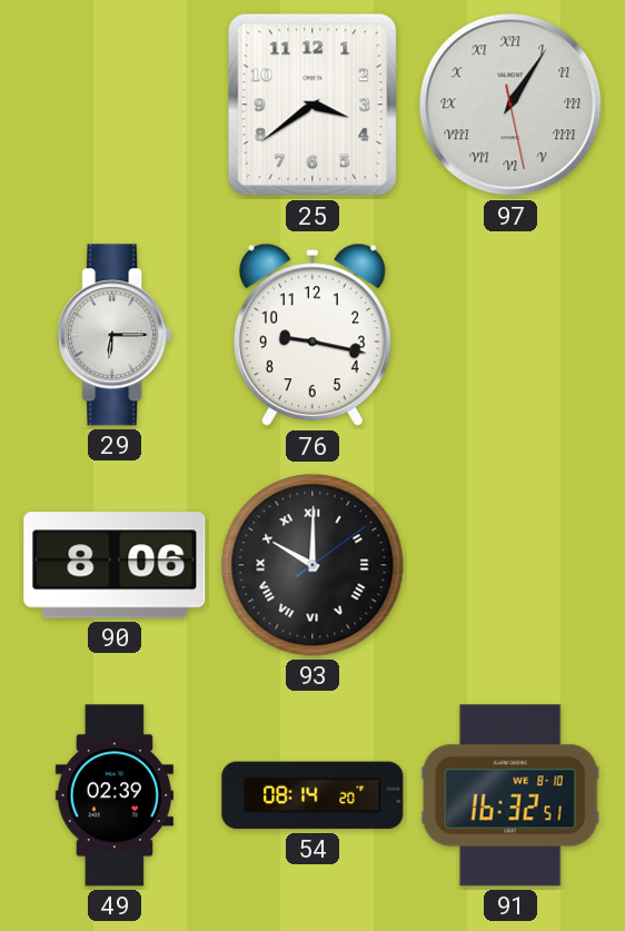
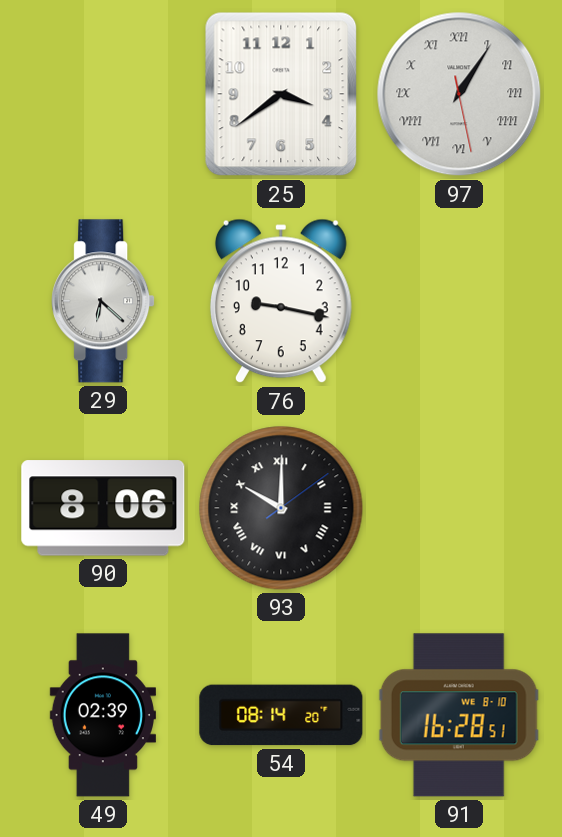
29: 6:15 -> 6:22 (103, 301)
91: 16:32 -> 16:28 (459, 715)
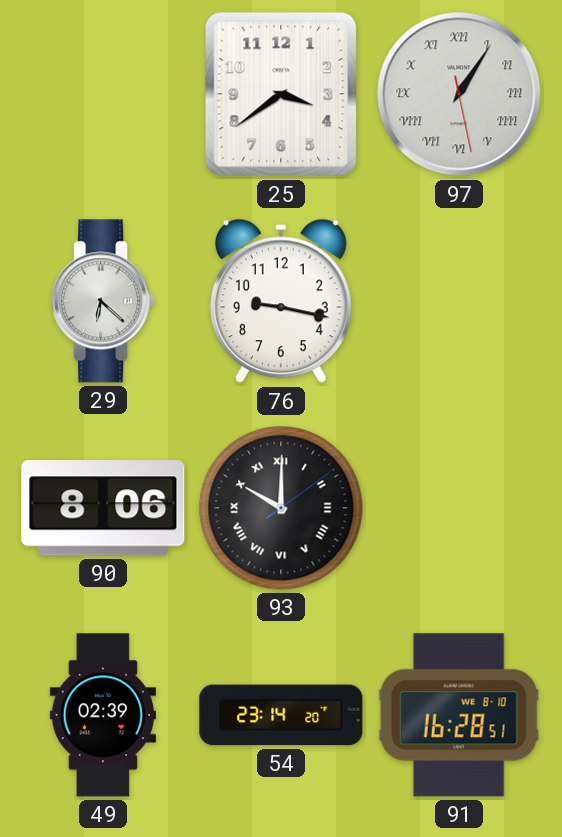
54: 08:14 -> 23:14 (281, 715)
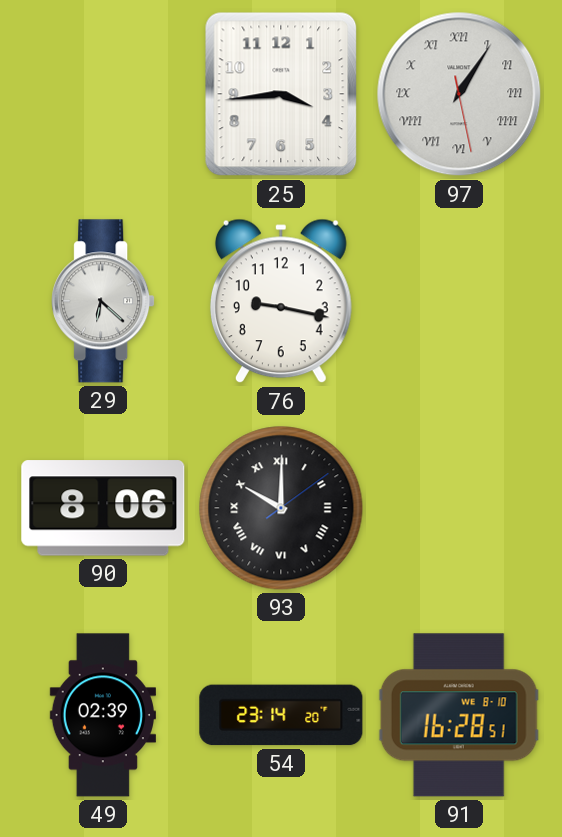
25: 3:39 -> 3:44 (281, 94)
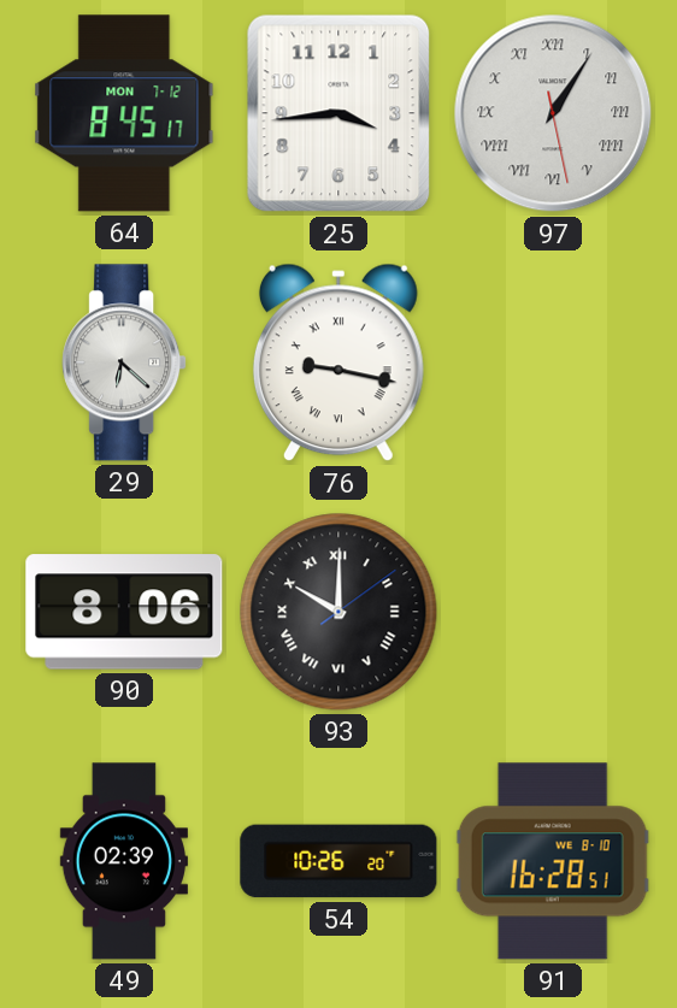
64: none -> 8:45 (124, 113)
76 numerals: Arabic -> Roman (338, 362)
54: 23:14 -> 10:26 (338, 861)
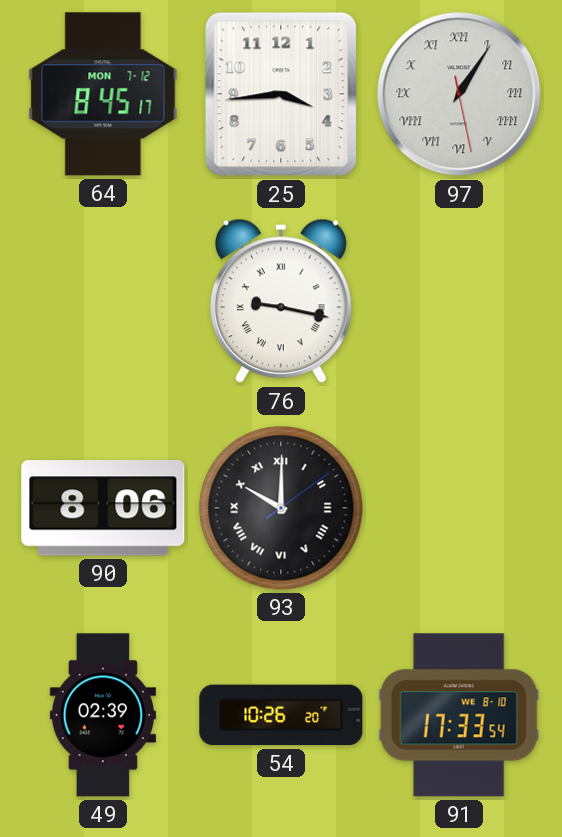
29: 6:22 -> none (124, 362)
91: 16:28 -> 17:33 (459, 715)
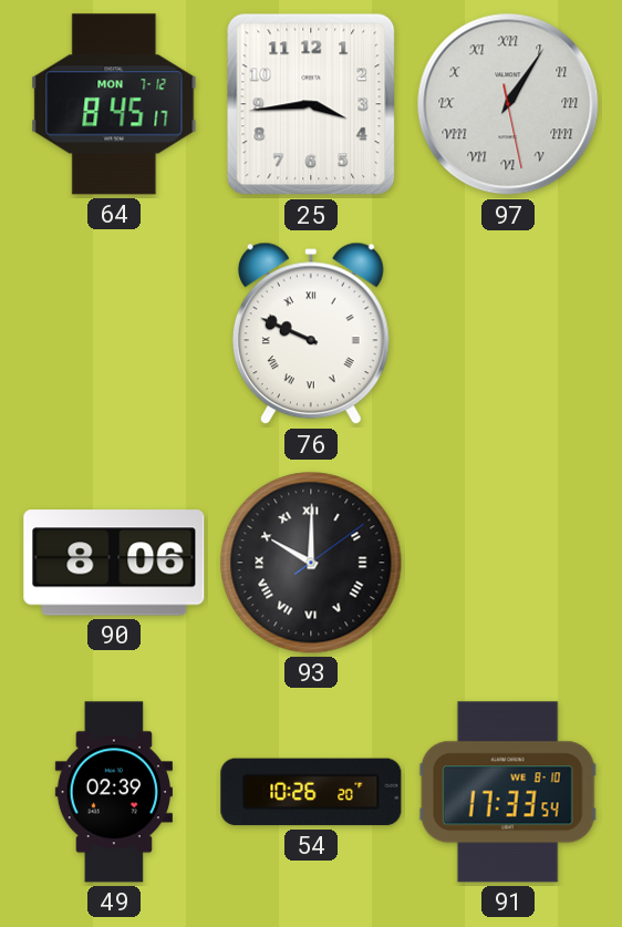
76: 9:17 -> 9:49 (311, 333)
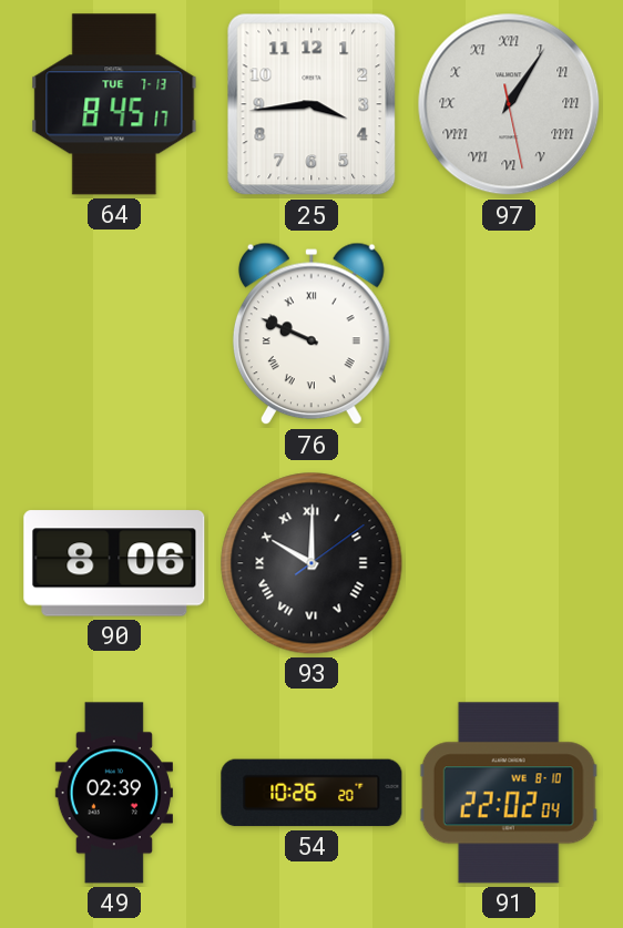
64 date: MON 7-12 -> TUE 7-13 (114, 104)
91: 17:33 -> 22:02 (509, 793)
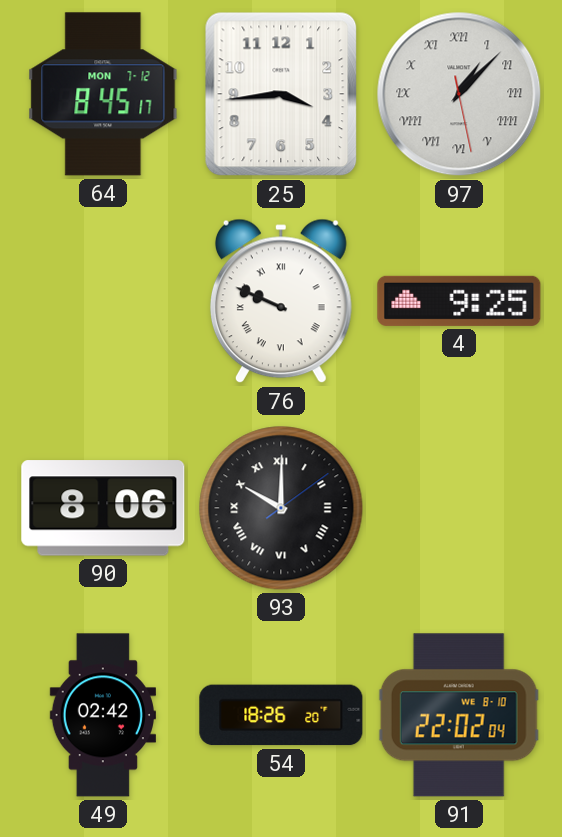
64 date: TUE 7-13 -> MON 7-12 (103, 94)
97: 1:05 -> 1:07 (459, 94)
4: none -> 9:25 (459, 301)
49: 02:39 -> 02:42 (103, 715)
54: 10:26 -> 18:26 (281, 715)
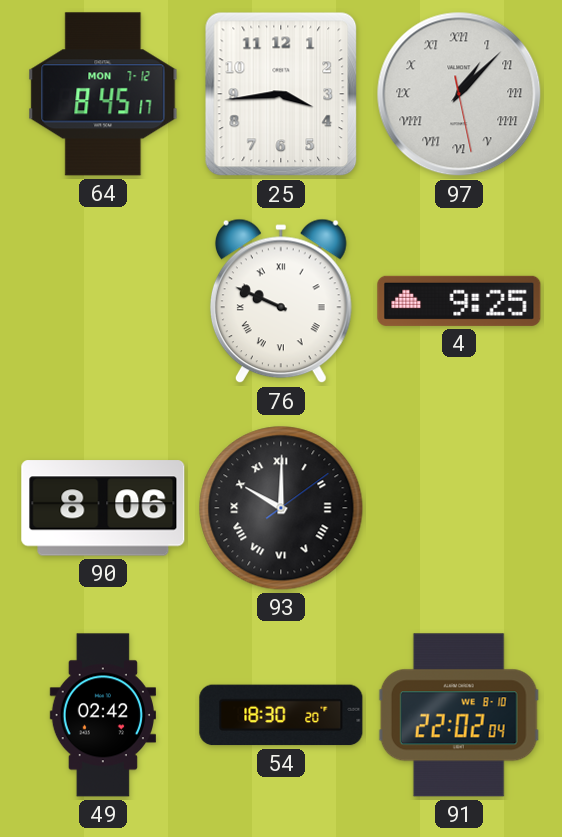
54: 18:26 -> 18:30 (281, 715)
